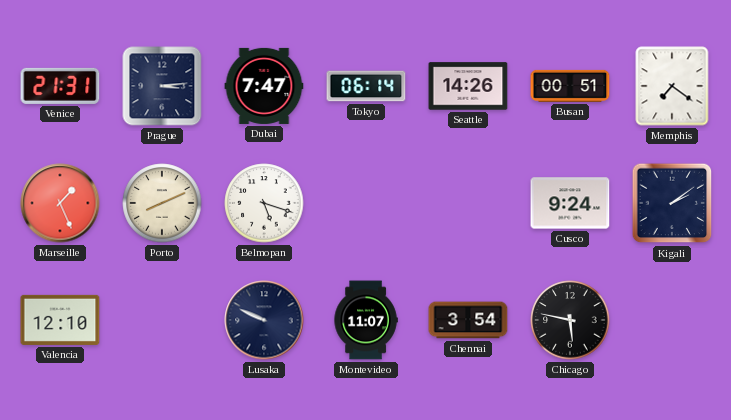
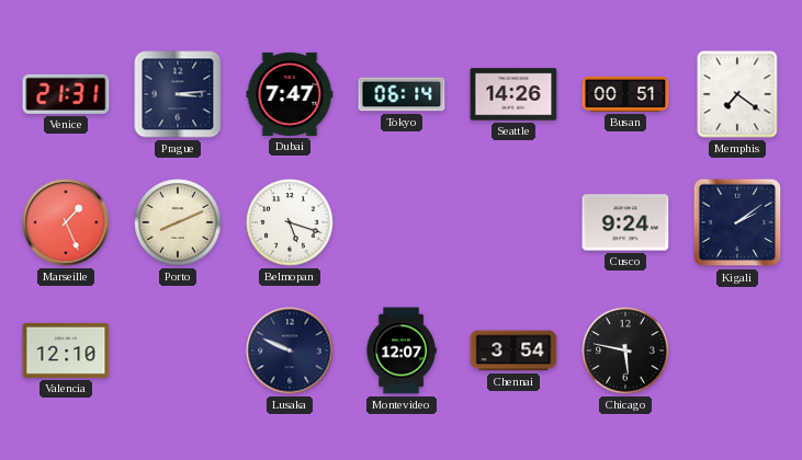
Montevideo: 11:07 -> 12:07 (402, 350)
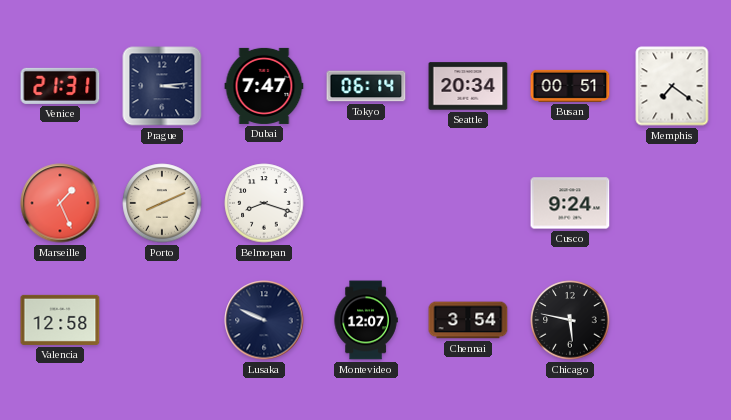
Seattle: 14:26 -> 20:34 (468, 86)
Belmopan: 5:18 -> 8:18 (264, 203)
Kigali: 2:09 -> none (737, 222)
Valencia: 12:10 -> 12:58 (60, 320)
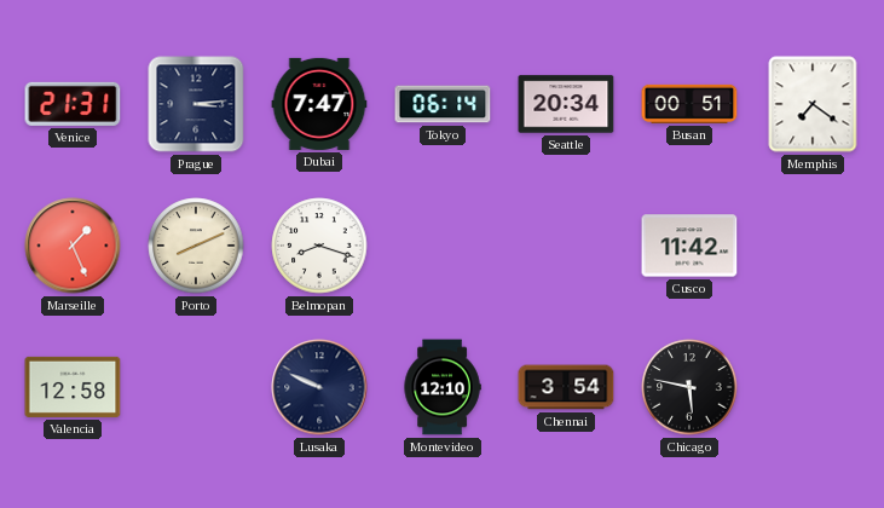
Cusco: 9:24 -> 11:42 (689, 246)
Montevideo: 12:07 -> 12:10 (443, 387)
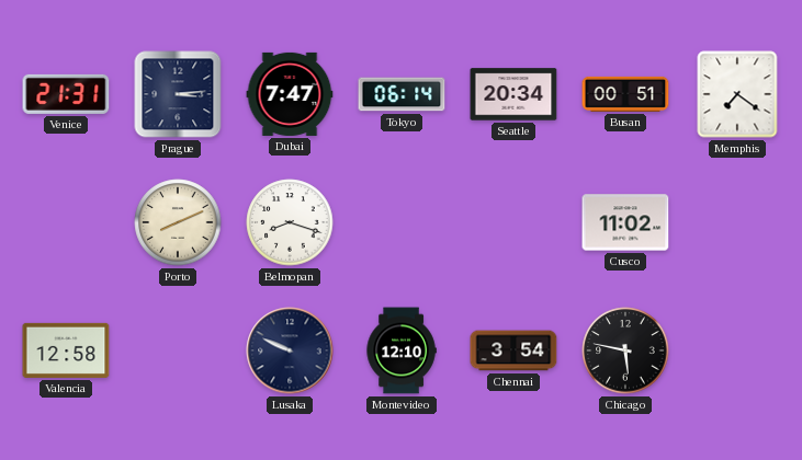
Marseille: 1:26 -> none (73, 246)
Cusco: 11:42 -> 11:02 (625, 222)
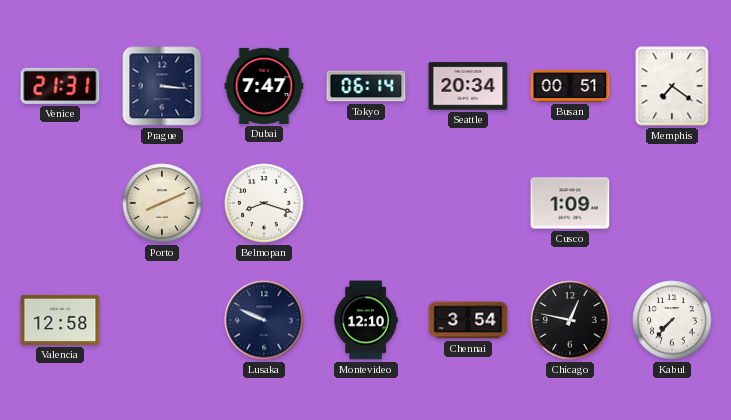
Prague: 3:14 -> 3:16 (162, 86)
Cusco: 11:02 -> 1:09 (570, 203)
Chicago: 5:47 -> 12:47 (570, 320)
Kabul: none -> 7:37 (672, 320)
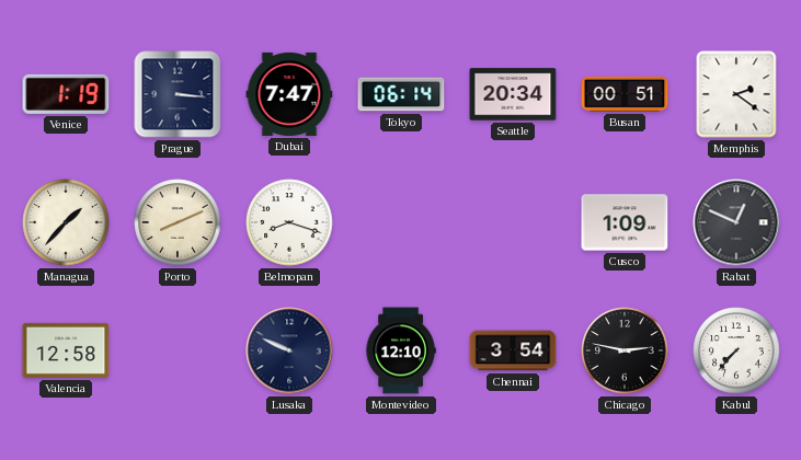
Venice: 21:31 -> 1:19 (66, 94)
Memphis: 7:21 -> 2:21 (736, 94)
Managua: none -> 1:37 (66, 222)
Rabat: none -> 12:49 (736, 222)
Chicago: 12:47 -> 2:47 (625, 350)
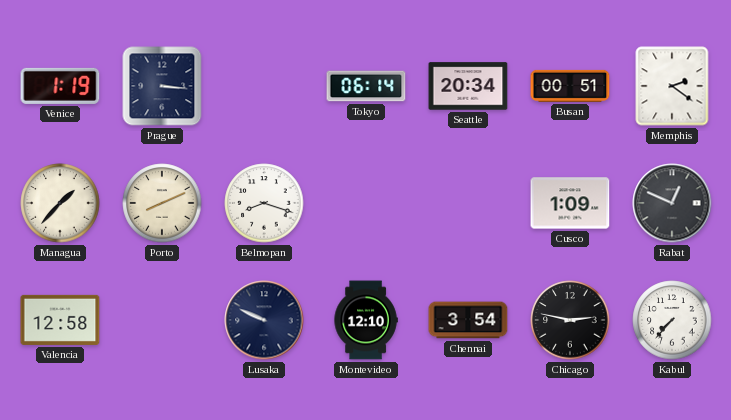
Dubai: 7:47 -> none (289, 94)
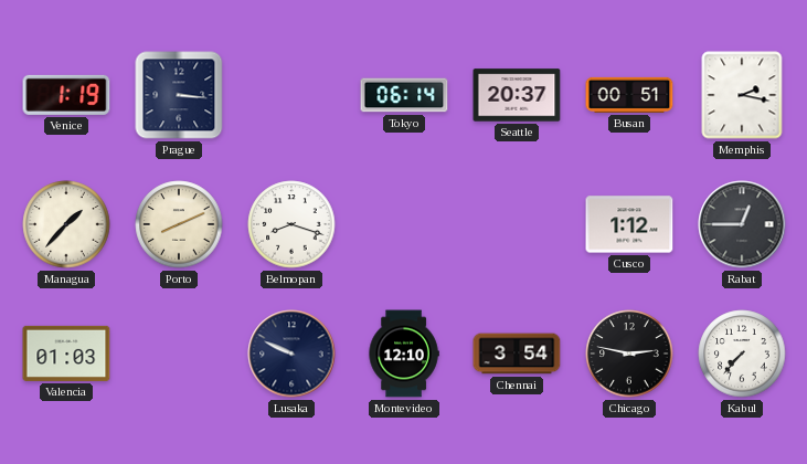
Seattle: 20:34 -> 20:37 (517, 95)
Memphis: 2:21 -> 2:17 (742, 95)
Cusco: 1:09 -> 1:12 (629, 224)
Rabat: 12:49 -> 12:45 (742, 224)
Valencia: 12:58 -> 01:03 (66, 354)
